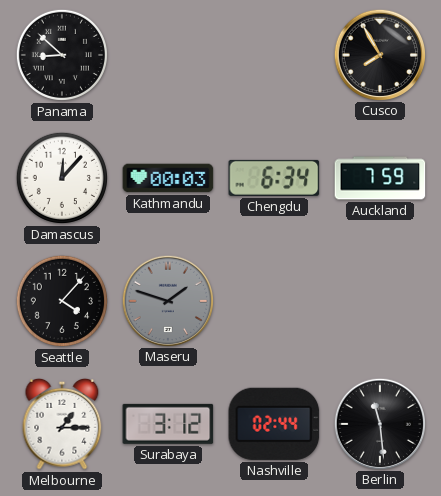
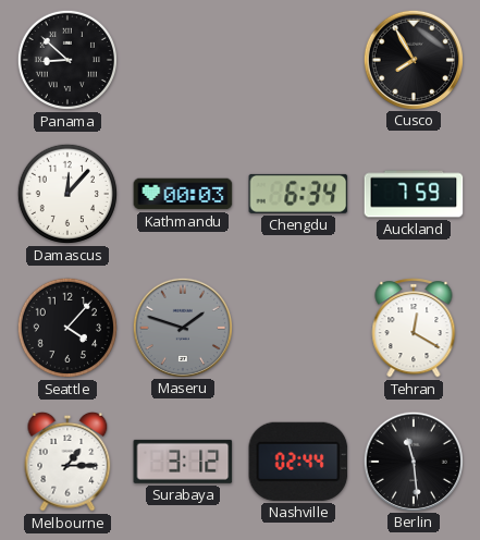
Tehran: none -> 12:20 (414, 328)
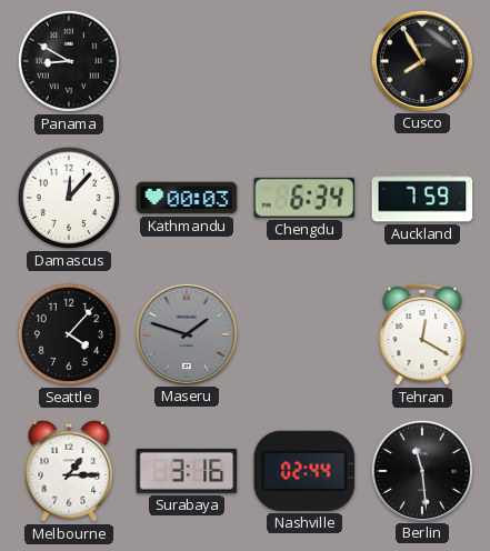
Panama: 8:52 -> 8:50 (69, 61)
Surabaya: 3:12 -> 3:16 (187, 471)
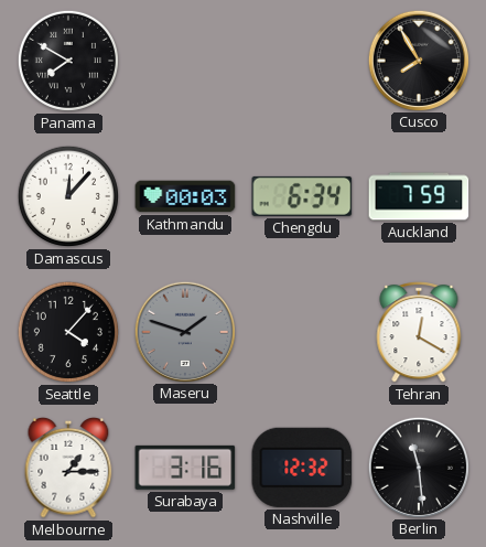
Panama: 8:50 -> 7:50 (68, 61)
Nashville: 02:44 -> 12:32 (302, 468)
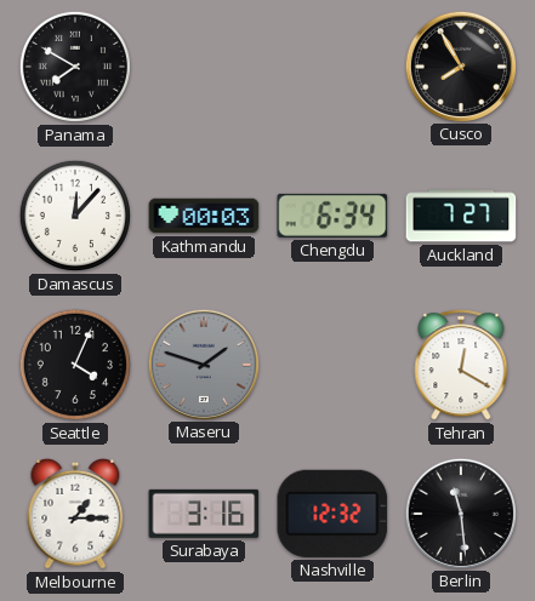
Auckland: 7:59 -> 7:27 (461, 216)
Seattle: 4:07 -> 4:04 (75, 365)
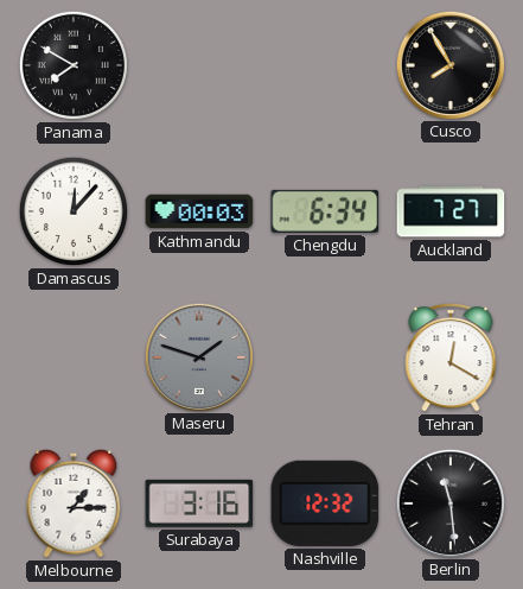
Seattle: 4:04 -> none (75, 365)
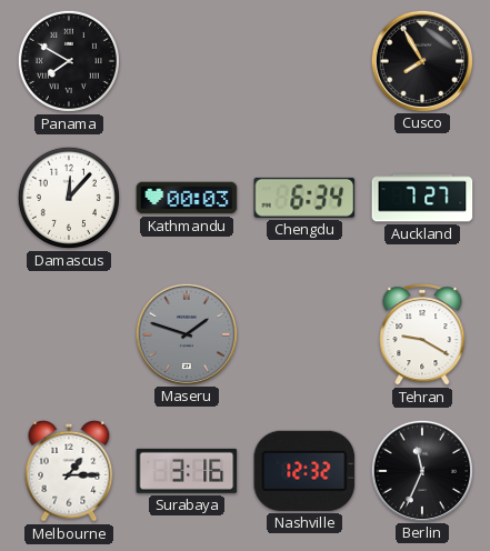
Tehran: 12:20 -> 9:20 (422, 334)
Berlin: 11:29 -> 11:34 (421, 470)
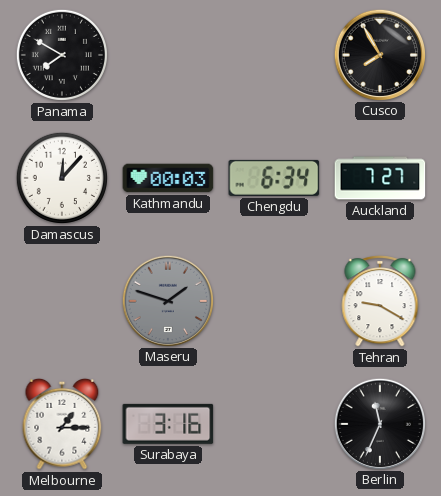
Nashville: 12:32 -> none (304, 471)
